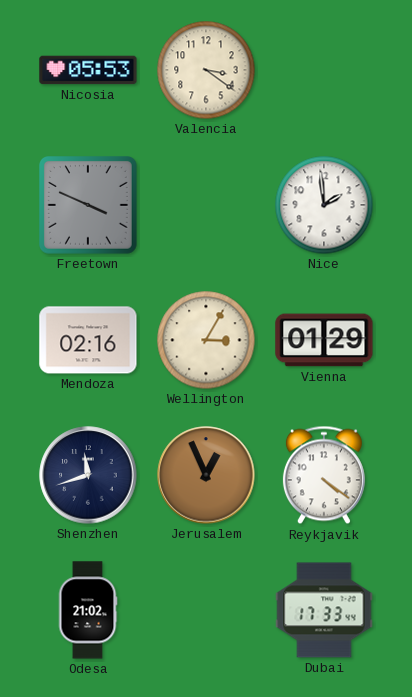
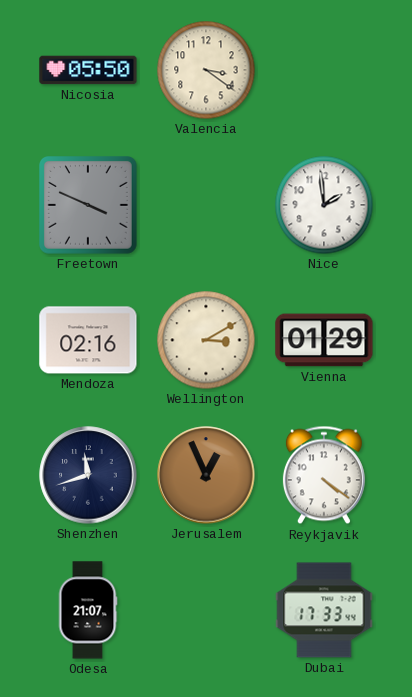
Nicosia: 05:53 -> 05:50 (88, 70)
Wellington: 3:05 -> 3:10 (206, 340)
Odesa: 21:02 -> 21:07 (88, 610)
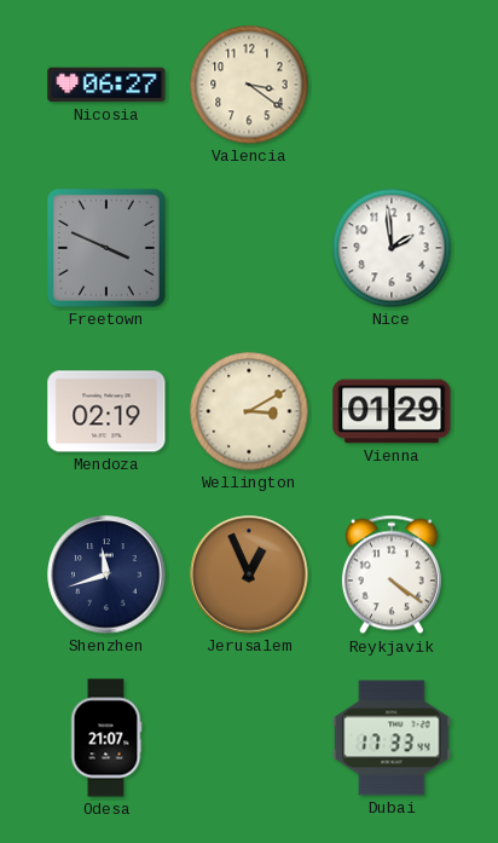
Nicosia: 05:50 -> 06:27 (106, 85)
Mendoza: 02:16 -> 02:19 (106, 411)
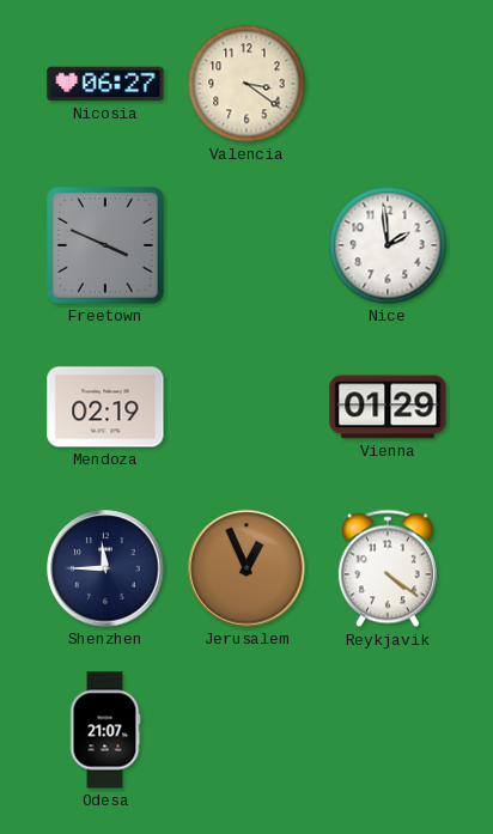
Wellington: 3:10 -> none (249, 411)
Shenzhen: 11:42 -> 11:45 (105, 568)
Dubai: 17:33 -> none (392, 738)
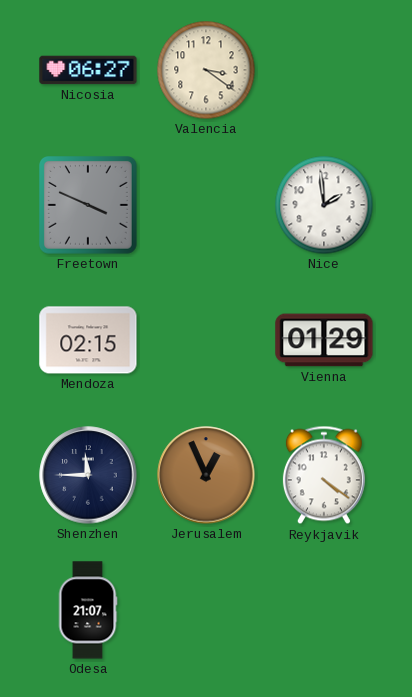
Mendoza: 02:19 -> 02:15 (88, 340)
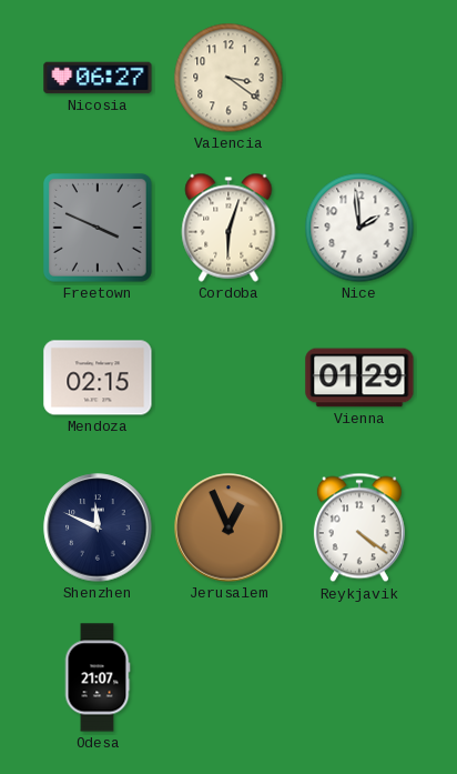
Cordoba: none -> 6:03 (228, 228)
Shenzhen: 11:45 -> 11:49 (98, 527)
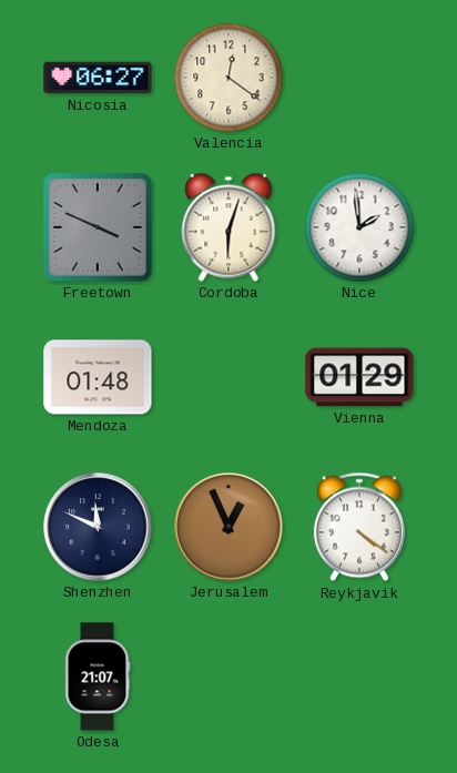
Valencia: 3:21 -> 12:21 (228, 78)
Mendoza: 02:15 -> 01:48 (98, 377)
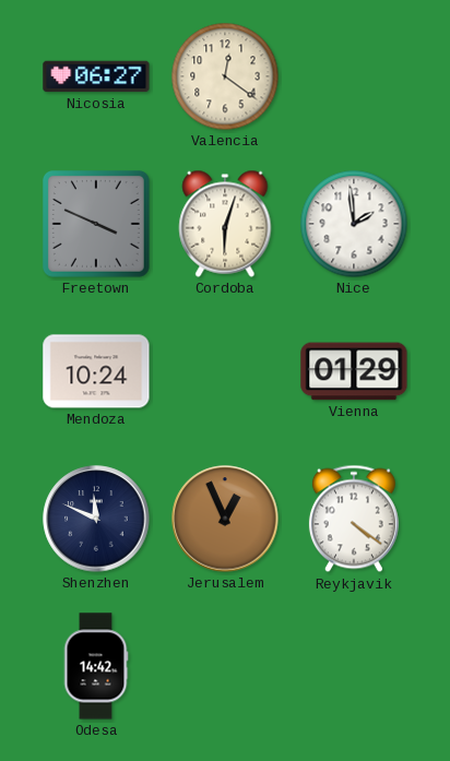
Mendoza: 01:48 -> 10:24 (96, 371)
Odesa: 21:07 -> 14:42 (96, 666)
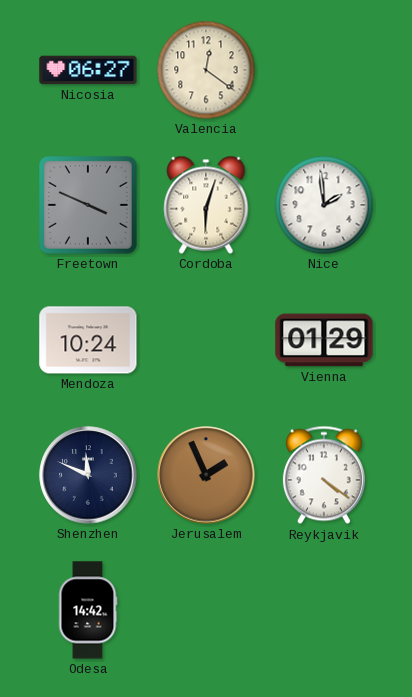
Jerusalem: 12:56 -> 1:56 (206, 475)
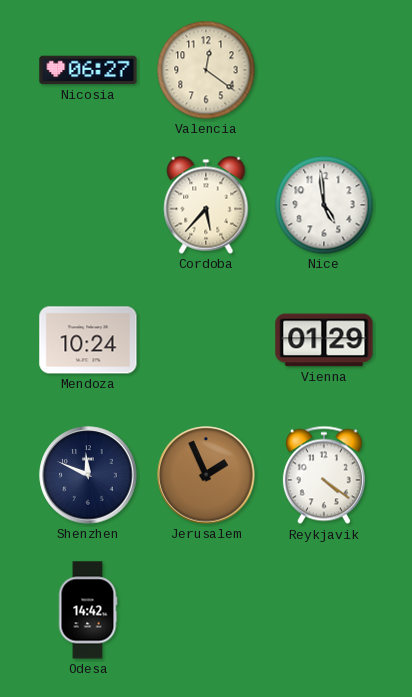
Freetown: 3:49 -> none (89, 206)
Cordoba: 6:03 -> 5:37 (206, 205)
Nice: 1:59 -> 4:59 (324, 205)
